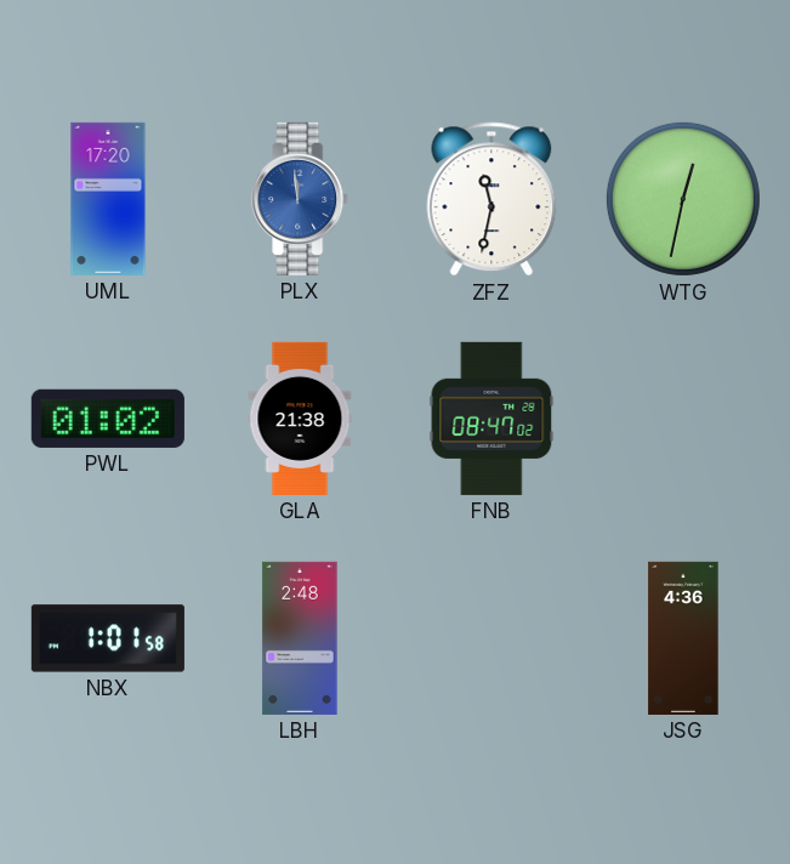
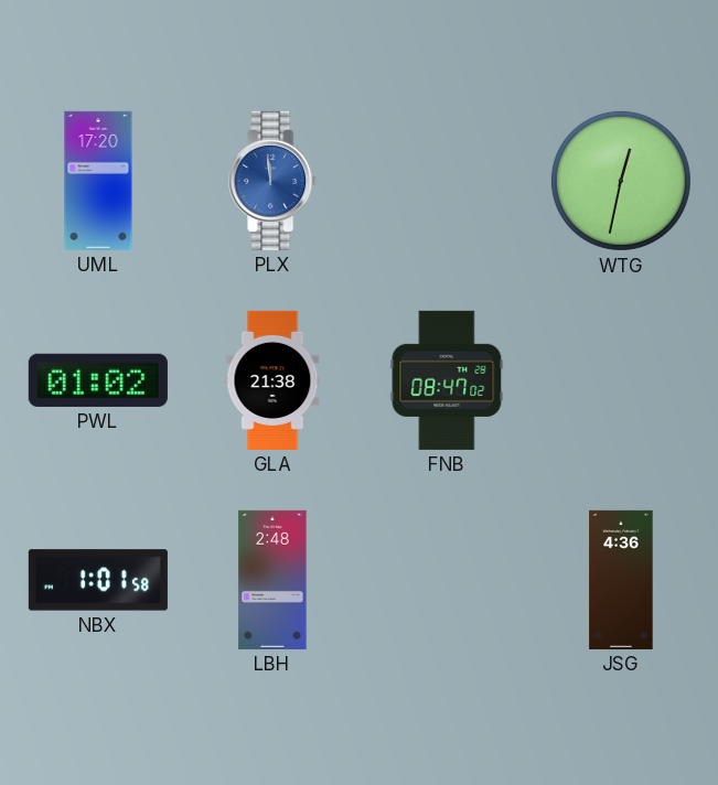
ZFZ: 11:32 -> none (491, 199)
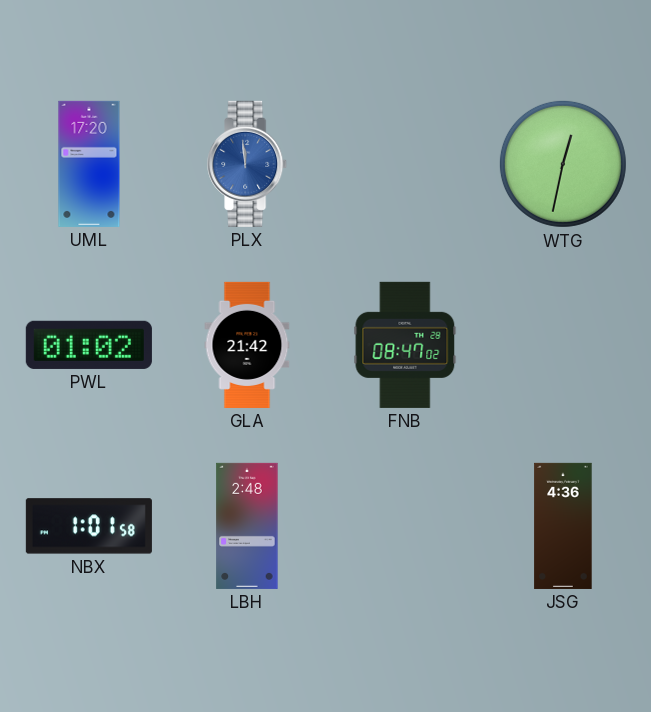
GLA: 21:38 -> 21:42 (247, 345)
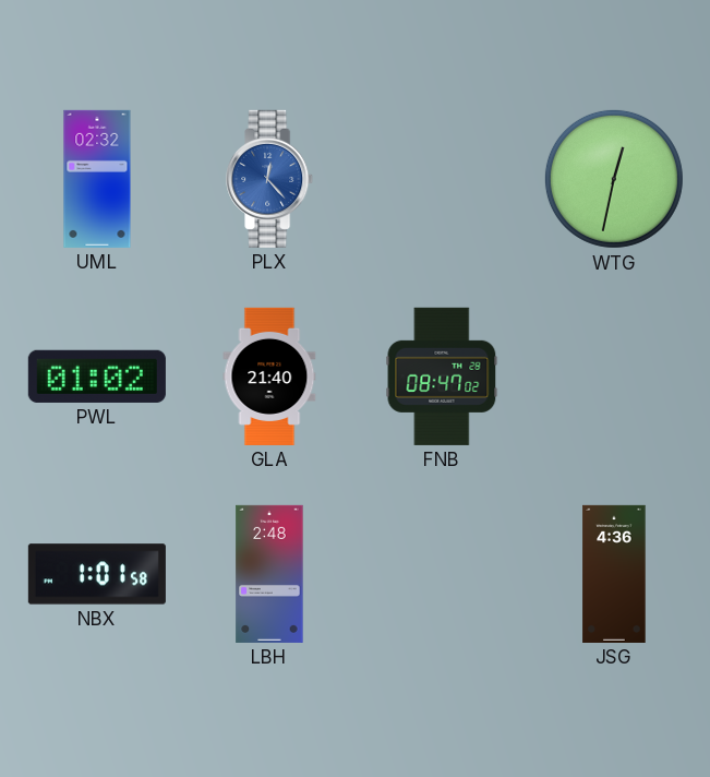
UML: 17:20 -> 02:32 (97, 179)
PLX: 11:59 -> 12:23 (270, 179)
GLA: 21:42 -> 21:40 (269, 376)
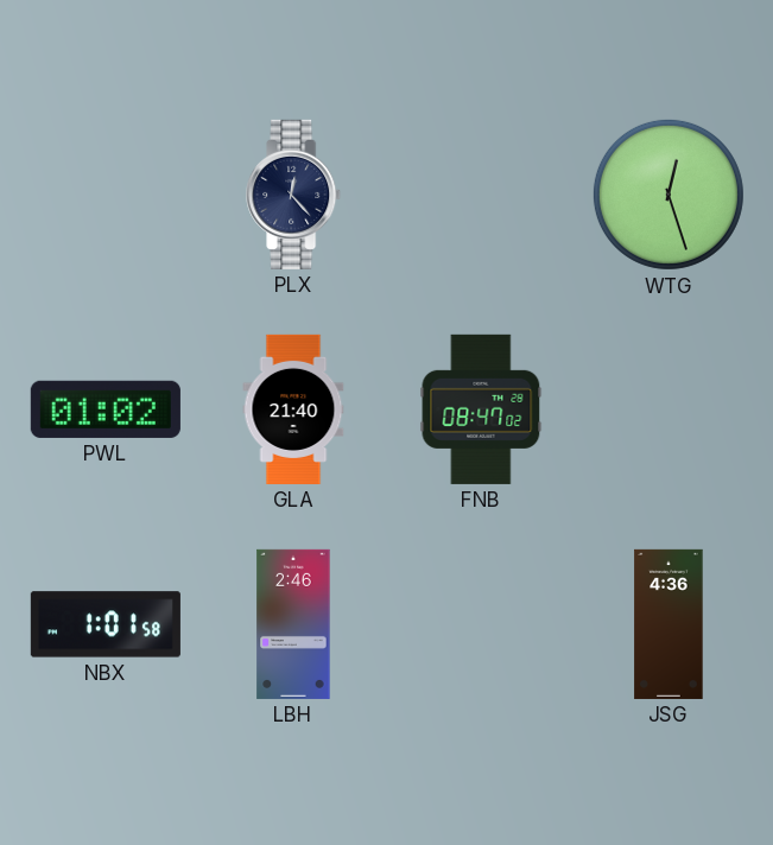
UML: 02:32 -> none (97, 179)
PLX dial: blue -> navy (294, 195)
WTG: 12:32 -> 12:27 (669, 195)
LBH: 2:48 -> 2:46 (293, 624)
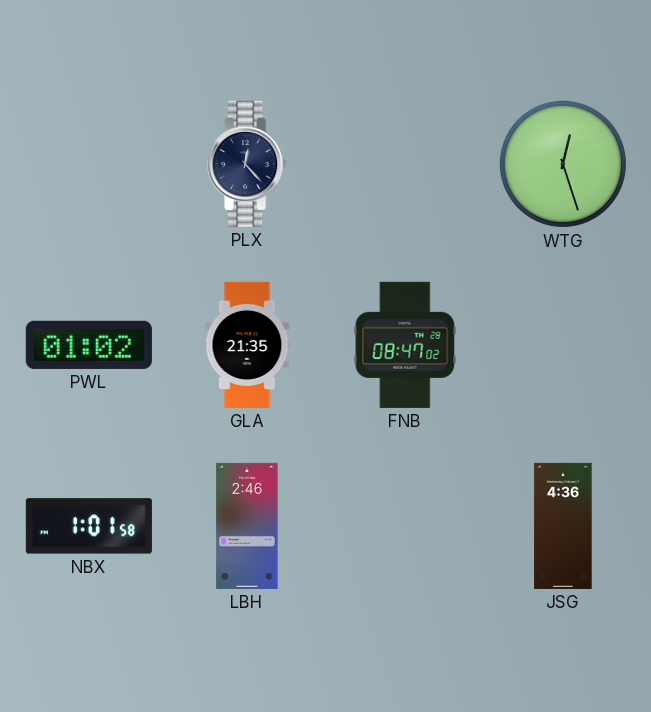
GLA: 21:40 -> 21:35 (247, 345)
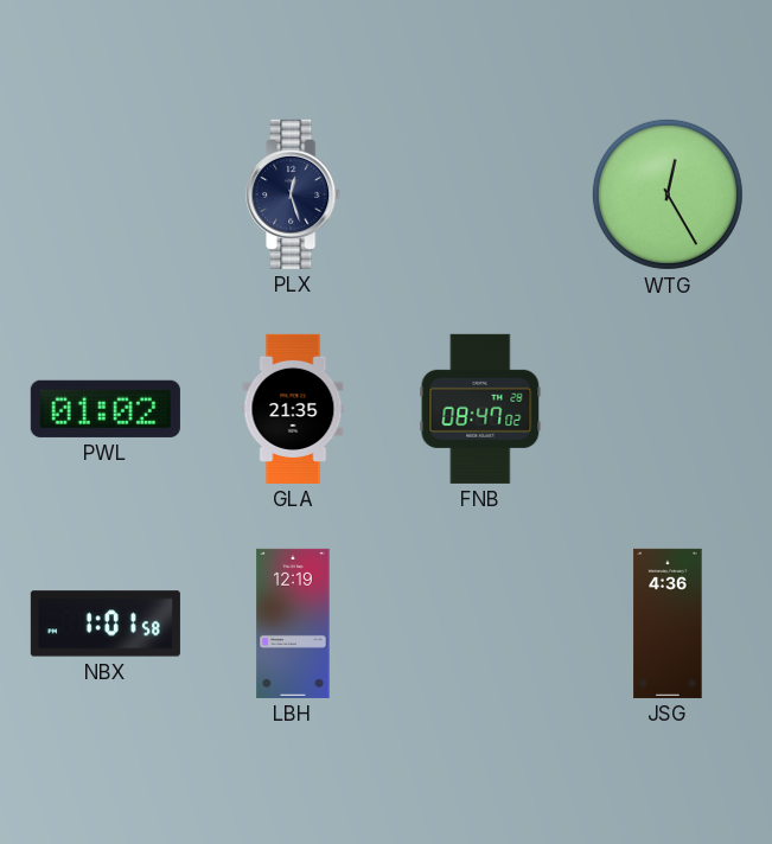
PLX: 12:23 -> 12:27 (294, 194)
WTG: 12:27 -> 12:25 (668, 194)
LBH: 2:46 -> 12:19 (293, 624)
